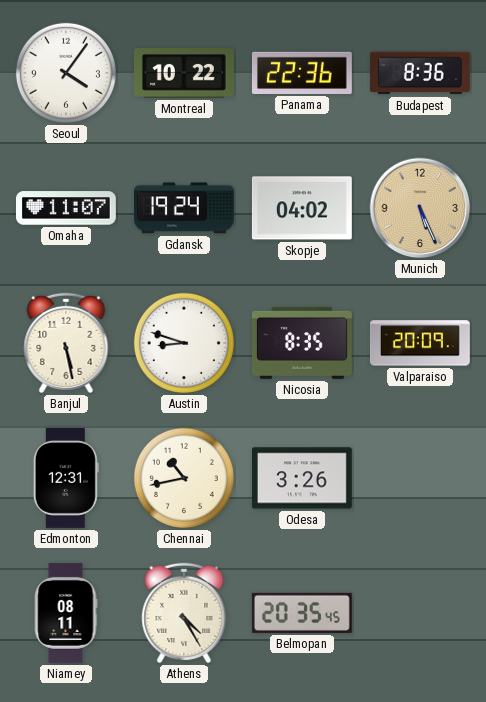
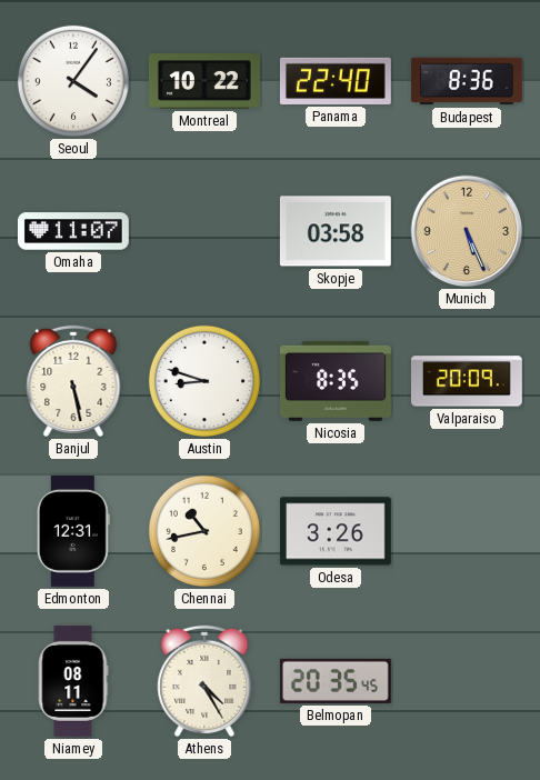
Panama: 22:36 -> 22:40 (336, 81)
Gdansk: 19:24 -> none (184, 208)
Skopje: 04:02 -> 03:58 (336, 231)
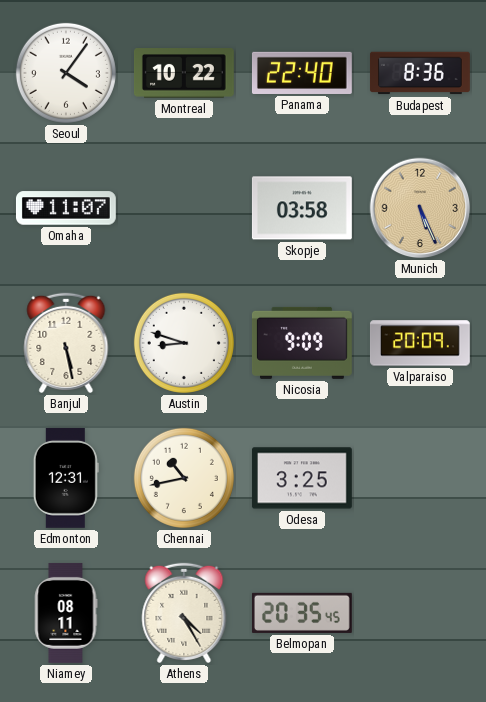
Nicosia: 8:35 -> 9:09 (302, 343)
Odesa: 3:26 -> 3:25 (302, 478)
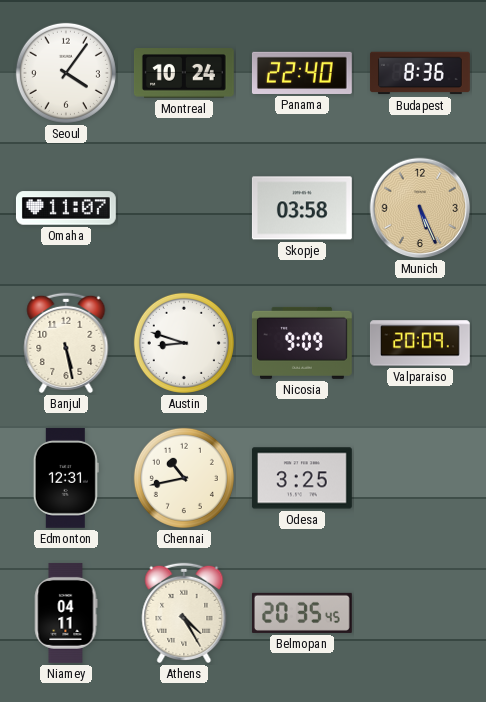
Montreal: 10:22 -> 10:24 (184, 73)
Niamey: 08:11 -> 04:11 (66, 613)
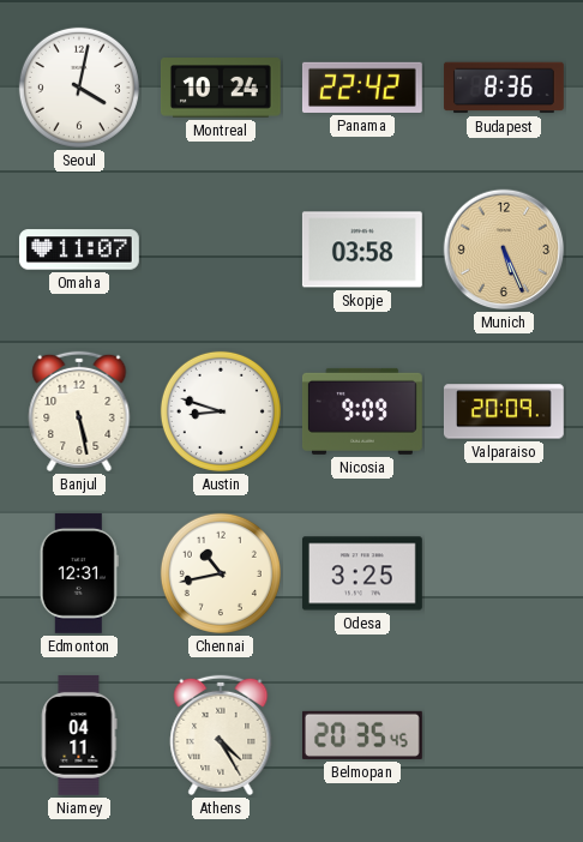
Seoul: 4:06 -> 4:02 (79, 88)
Panama: 22:40 -> 22:42 (362, 88)
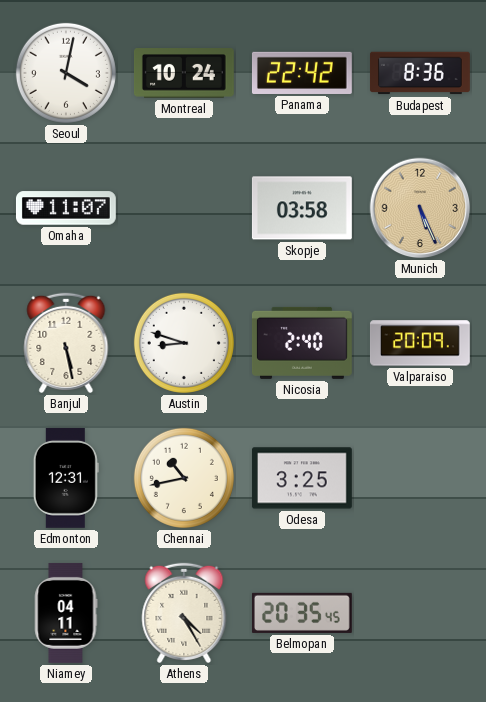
Nicosia: 9:09 -> 2:40 (302, 343)
